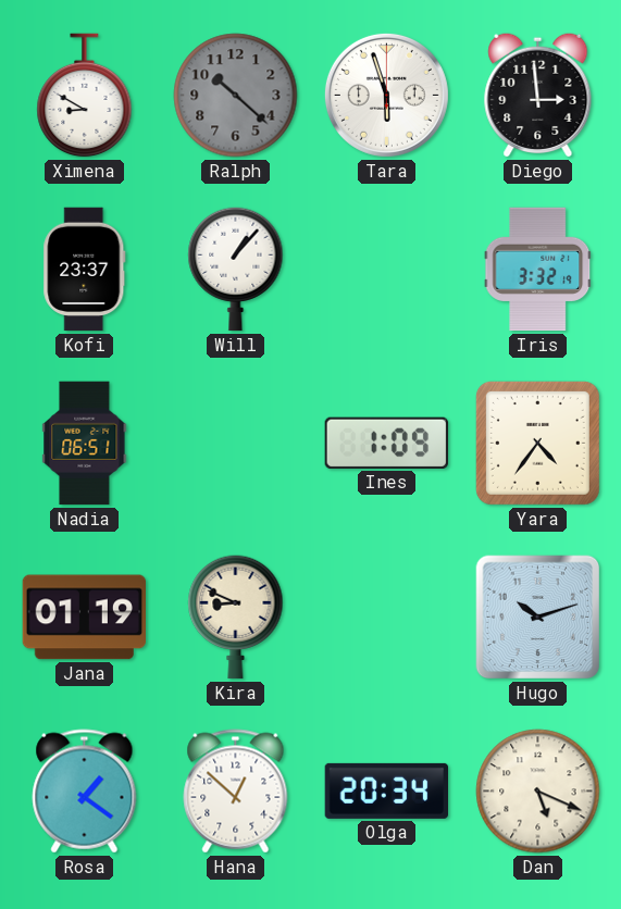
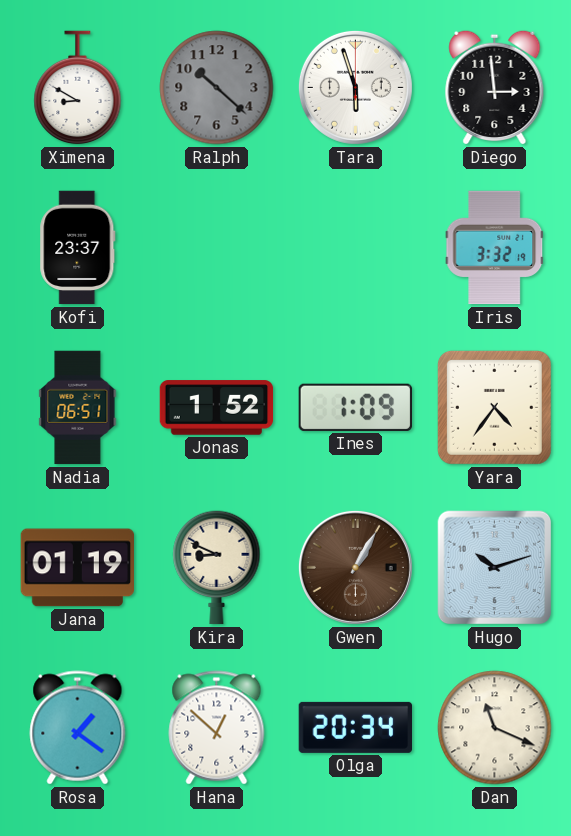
Will: 1:07 -> none (236, 270)
Jonas: none -> 1:52 (217, 408)
Gwen: none -> 1:05 (355, 567)
Dan: 5:19 -> 11:19 (495, 728)
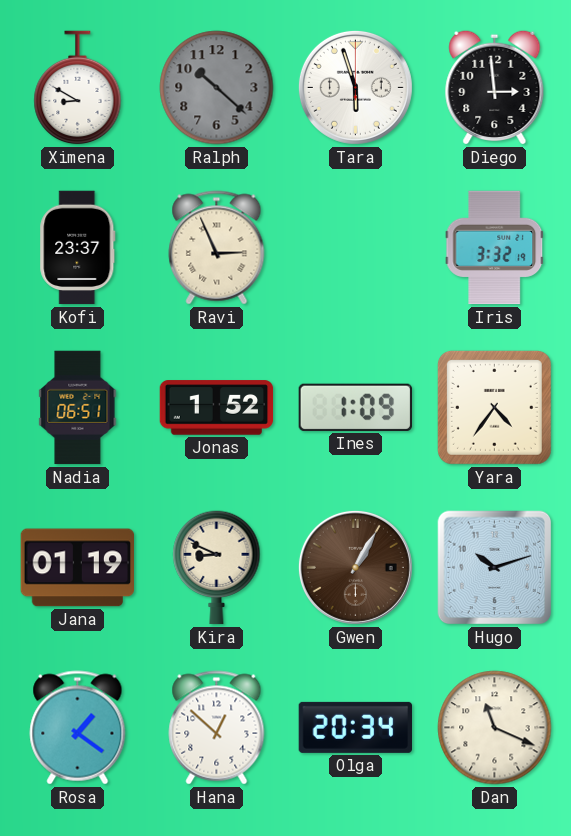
Ravi: none -> 2:56 (217, 248)
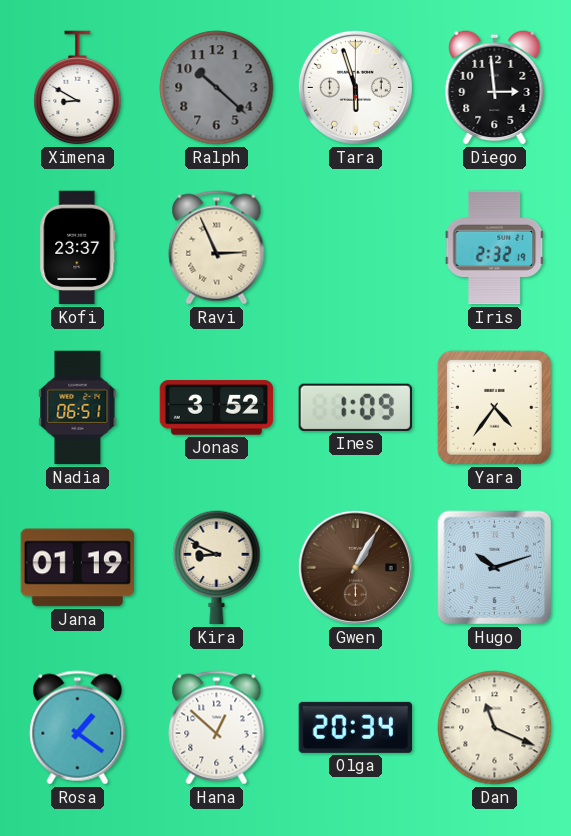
Iris: 3:32 -> 2:32 (495, 248)
Jonas: 1:52 -> 3:52 (217, 408)
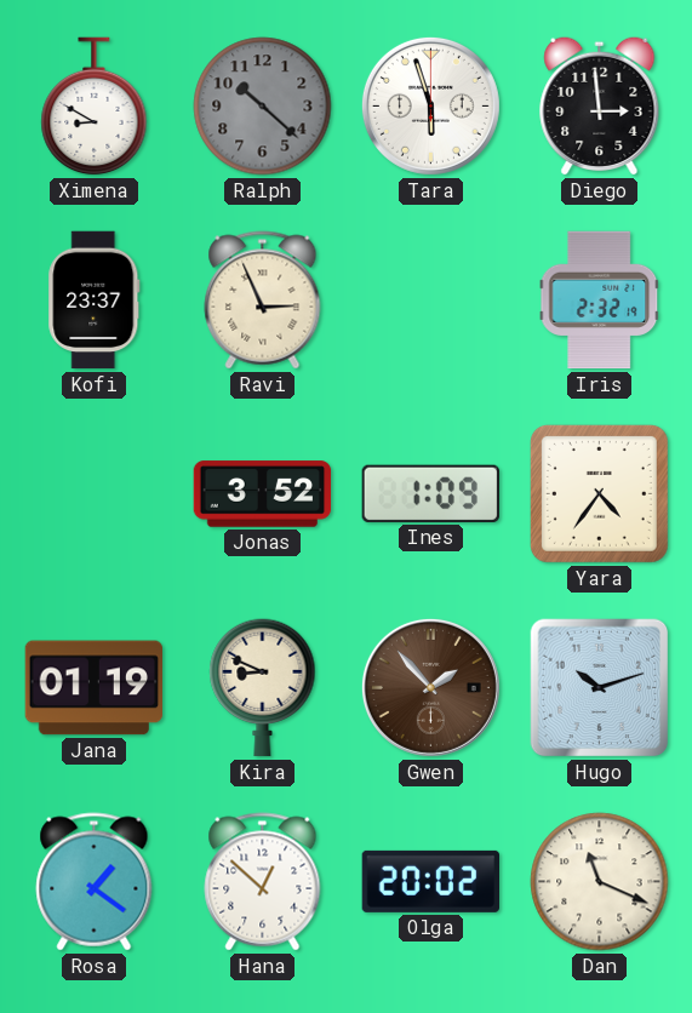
Nadia: 06:51 -> none (78, 408)
Gwen: 1:05 -> 1:53 (430, 687)
Olga: 20:34 -> 20:02 (431, 881)
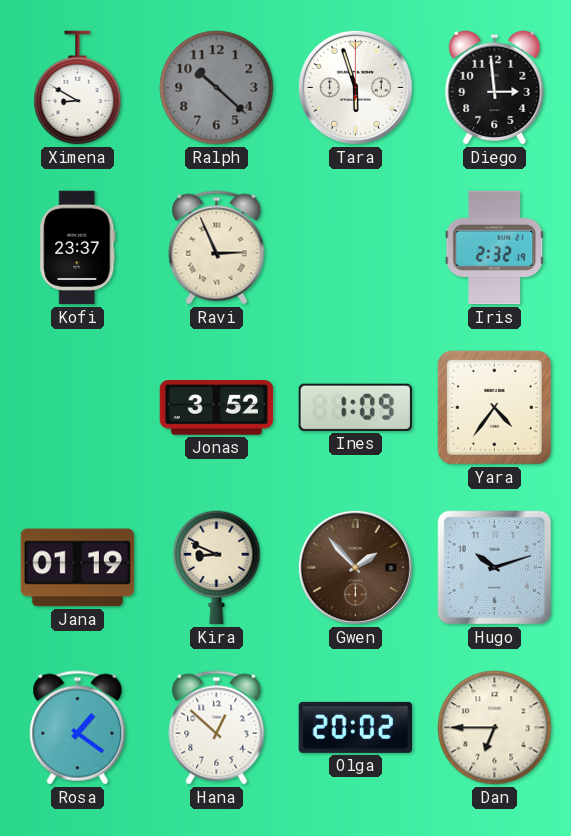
Dan: 11:19 -> 6:45 (495, 728)
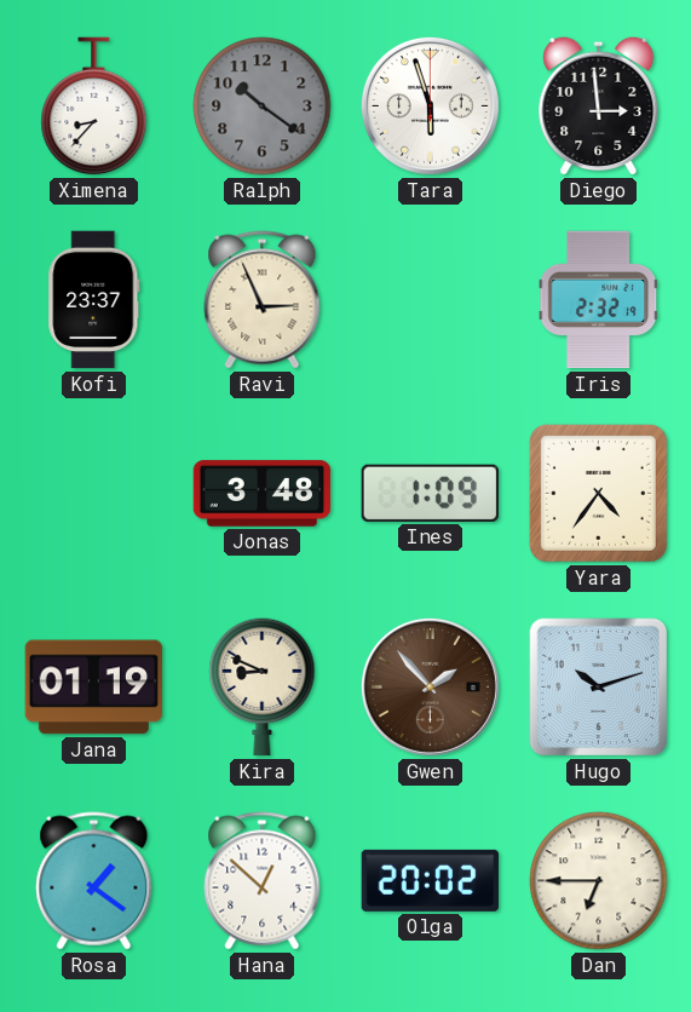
Ximena: 8:50 -> 8:37 (94, 107)
Ralph: 10:22 -> 10:21 (263, 107)
Jonas: 3:52 -> 3:48 (263, 494)
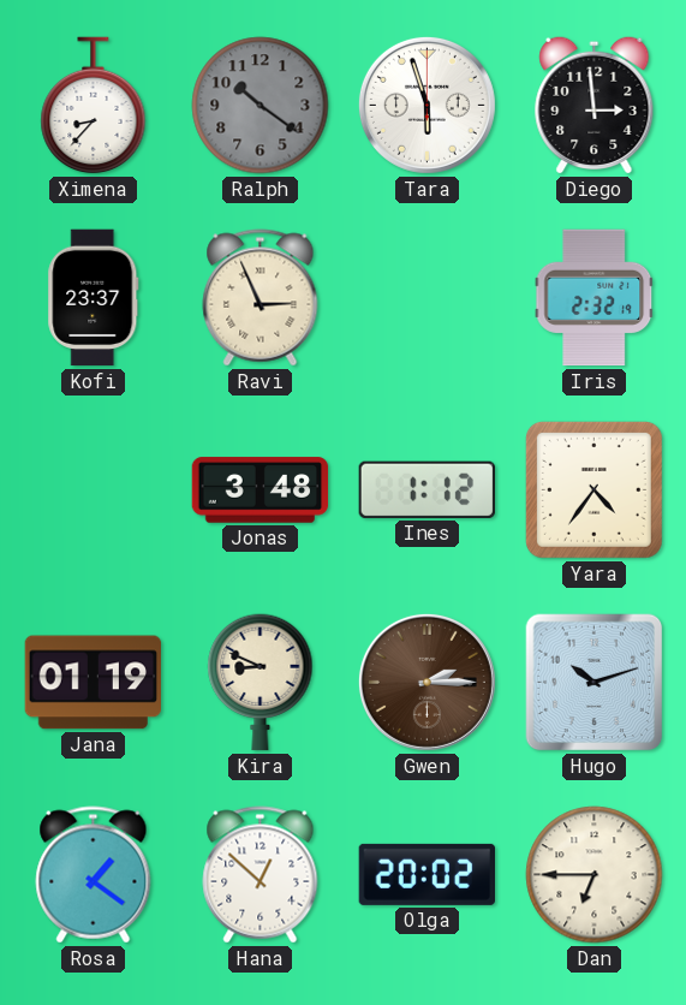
Ines: 1:09 -> 1:12 (426, 489)
Gwen: 1:53 -> 2:15 (426, 682)
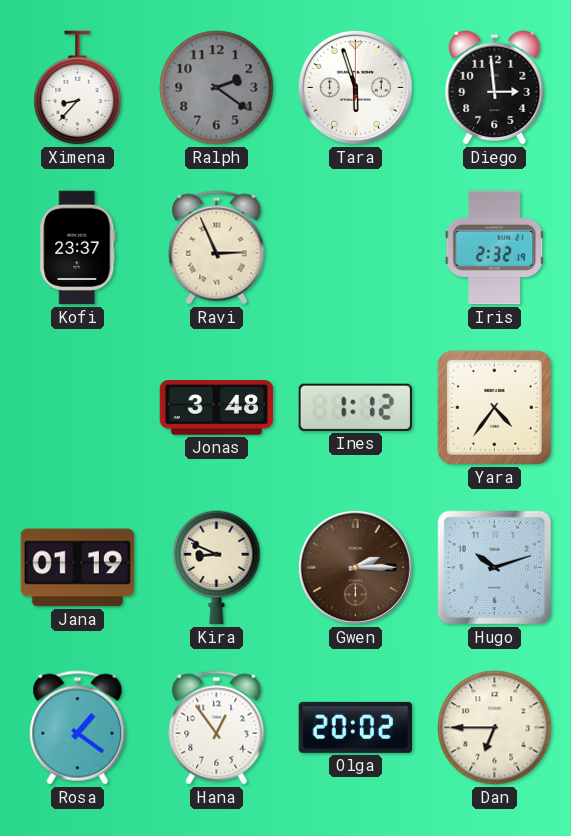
Ralph: 10:21 -> 2:21 (217, 88)
Hana: 12:52 -> 12:54 (217, 728)
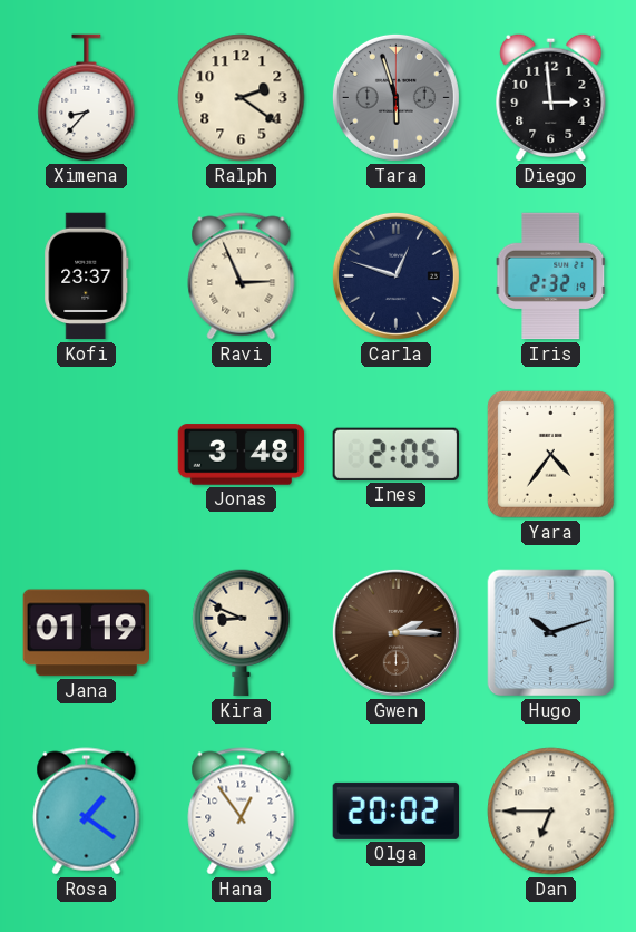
Ralph dial: grey -> cream (242, 98)
Tara dial: white -> grey (395, 97)
Carla: none -> 12:48 (395, 275)
Ines: 1:12 -> 2:05 (395, 454)
